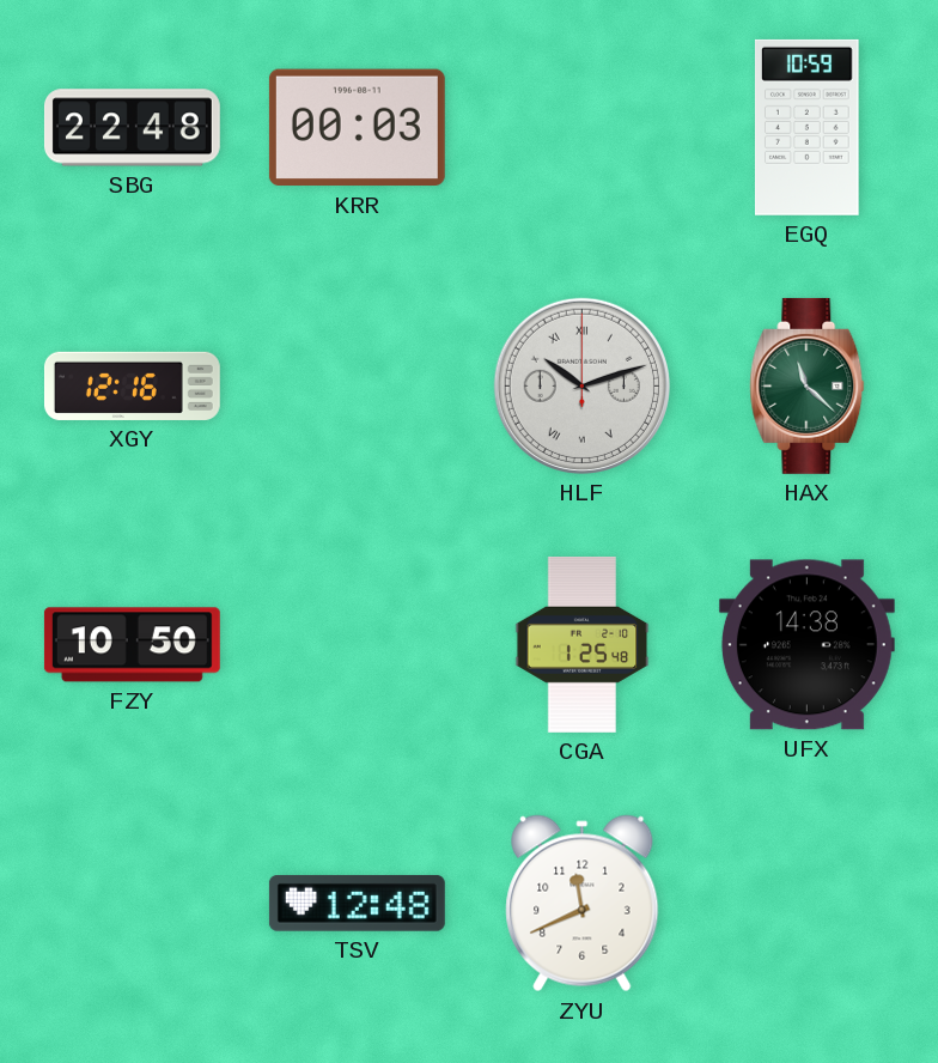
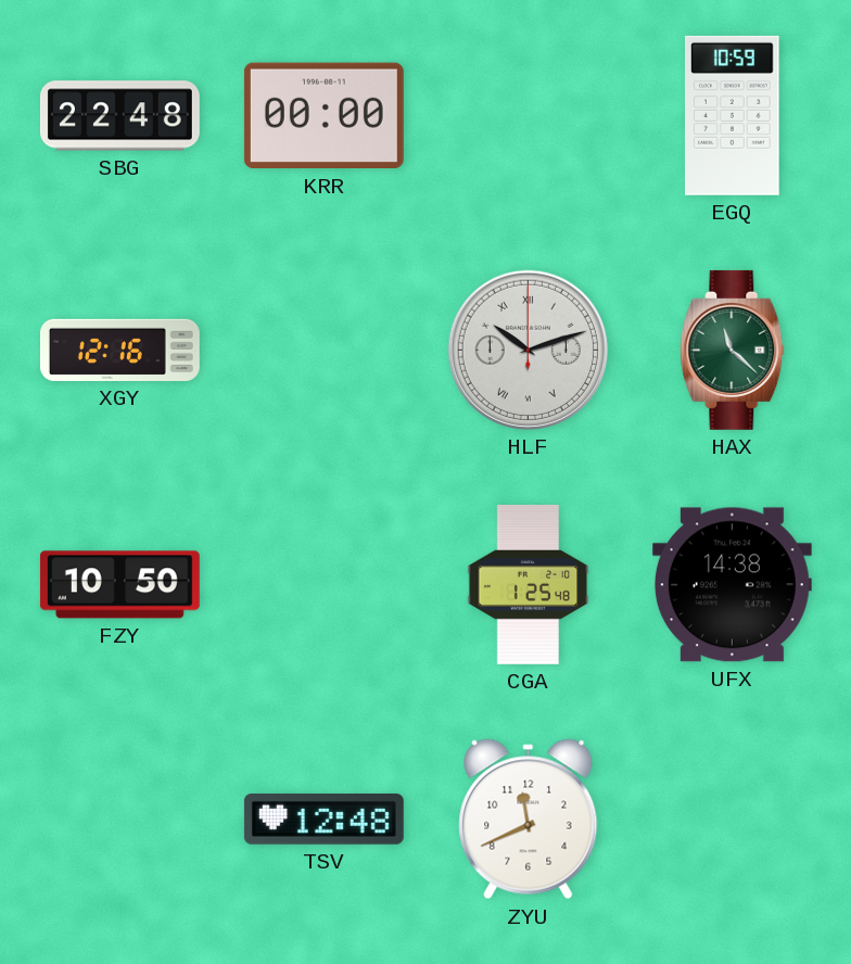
KRR: 00:03 -> 00:00 (323, 116)
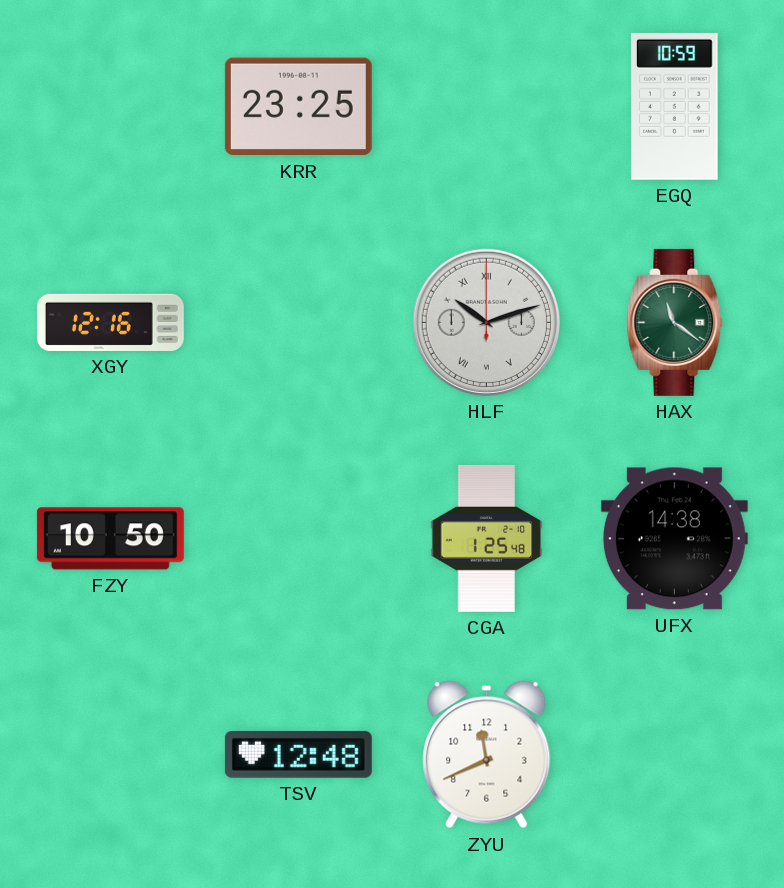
SBG: 22:48 -> none (119, 116)
KRR: 00:00 -> 23:25 (298, 107)
HAX: 11:22 -> 11:21 (675, 322)
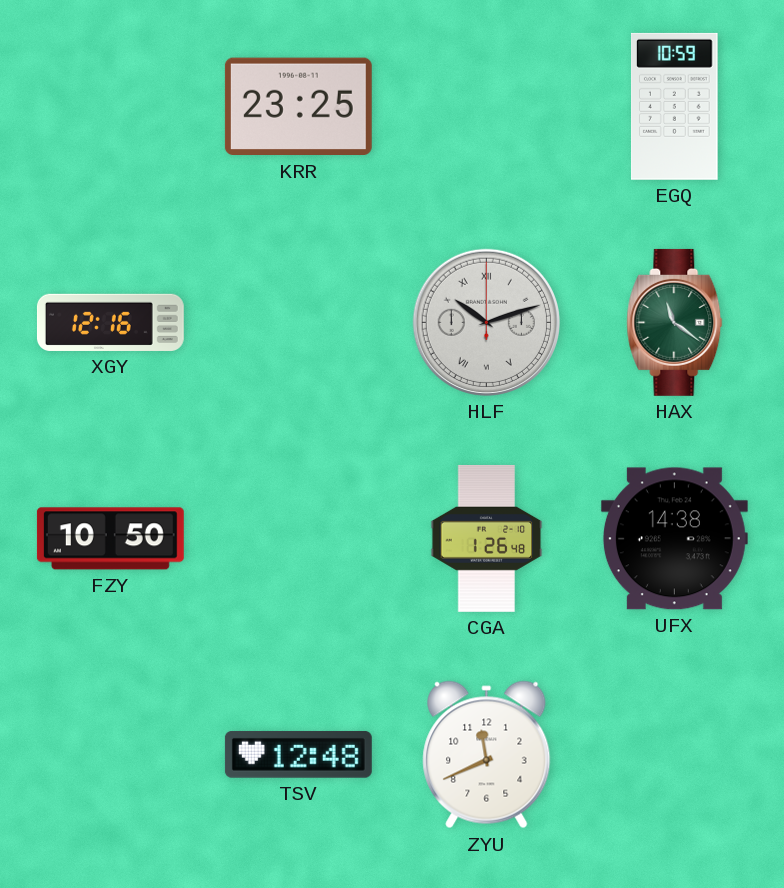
CGA: 1:25 -> 1:26 (487, 538)
